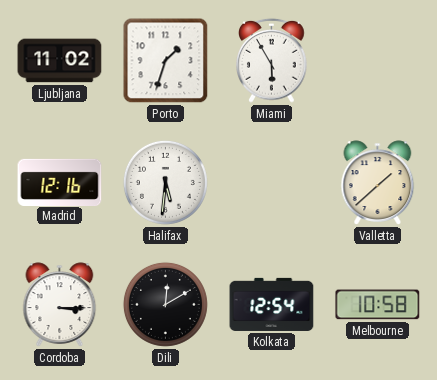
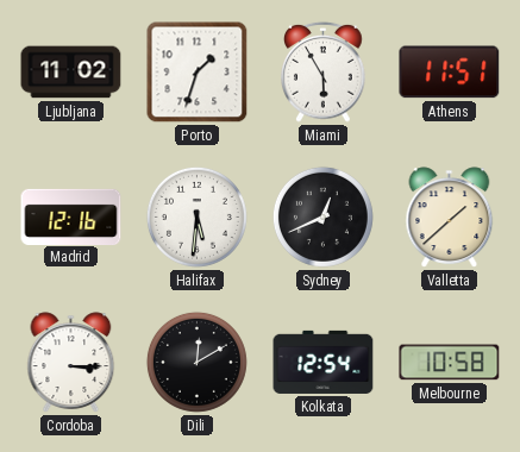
Athens: none -> 11:51 (450, 73)
Sydney: none -> 12:41 (322, 216)
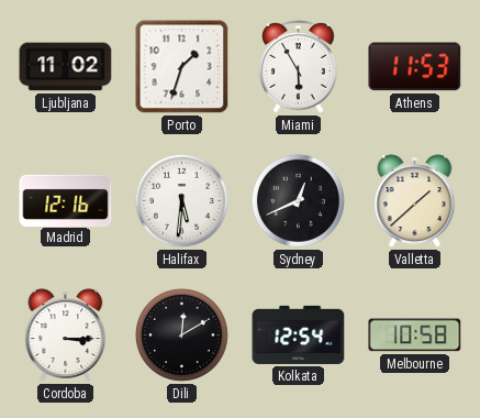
Athens: 11:51 -> 11:53 (415, 67)
